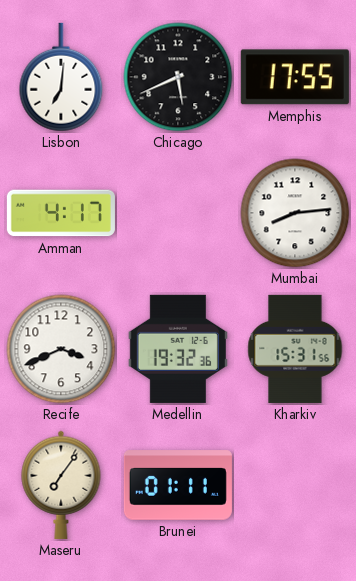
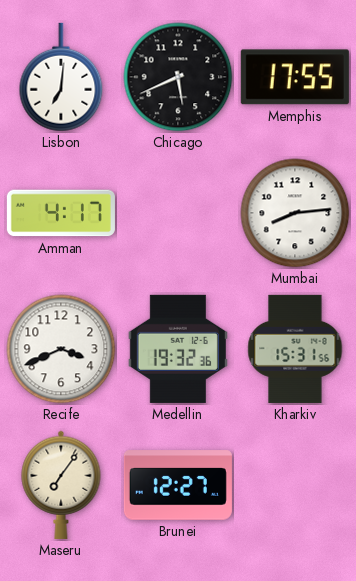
Brunei: 01:11 -> 12:27 (178, 485)
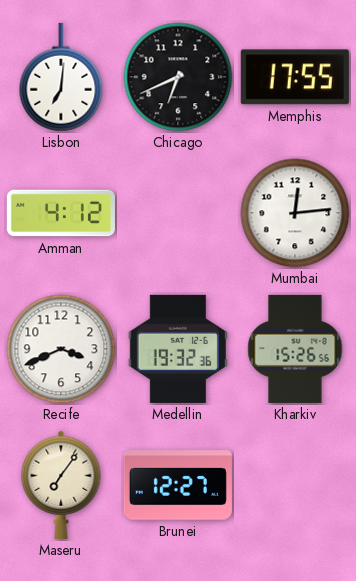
Chicago: 5:41 -> 6:41 (178, 77)
Amman: 4:17 -> 4:12 (61, 213)
Mumbai: 8:14 -> 12:14 (295, 213)
Kharkiv: 15:31 -> 15:26 (295, 349)
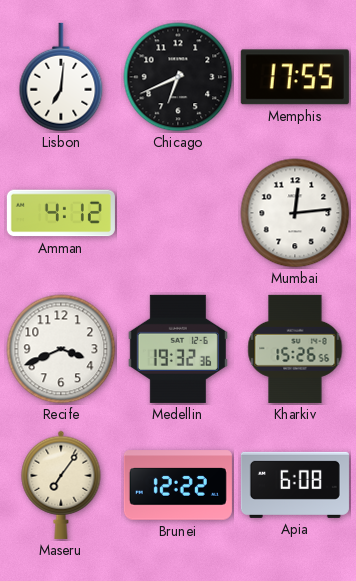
Brunei: 12:27 -> 12:22 (178, 485)
Apia: none -> 6:08 (295, 485)
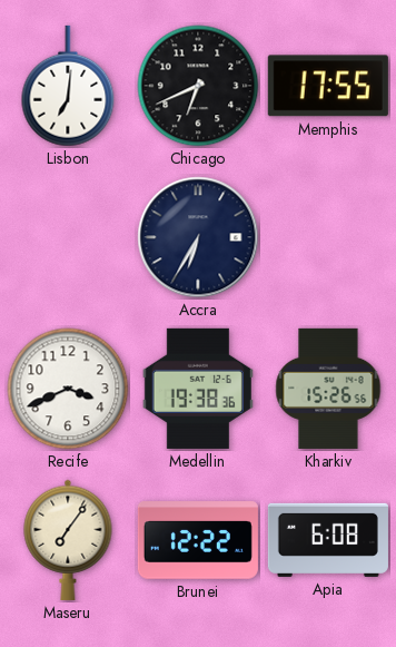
Amman: 4:12 -> none (61, 213)
Accra: none -> 6:35 (198, 237)
Mumbai: 12:14 -> none (295, 213)
Medellin: 19:32 -> 19:38 (198, 389)
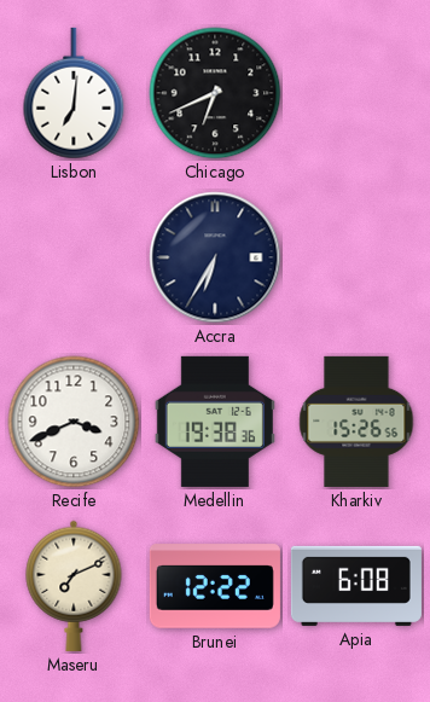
Memphis: 17:55 -> none (328, 86)
Maseru: 7:06 -> 7:11 (74, 586)
